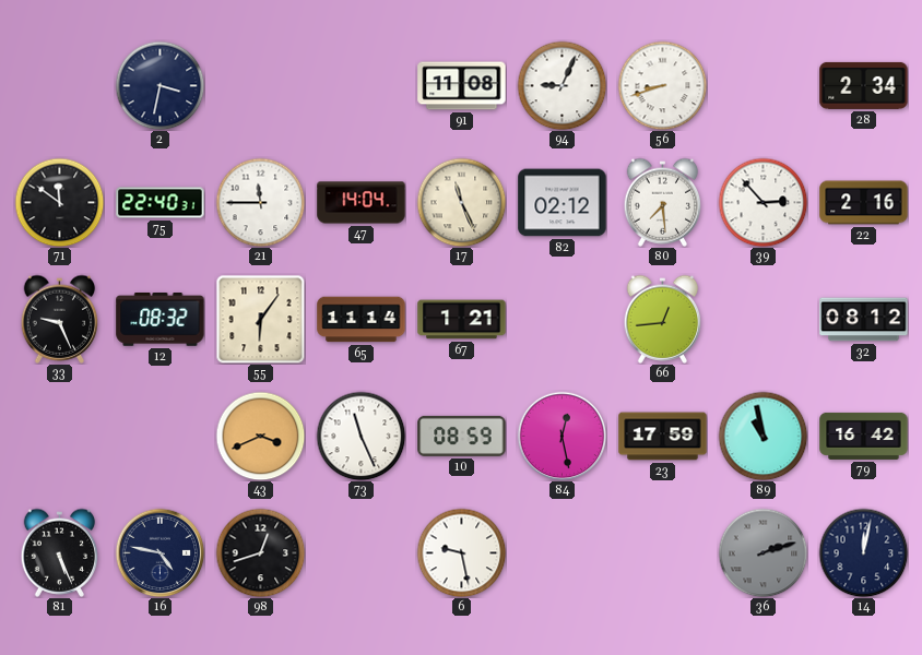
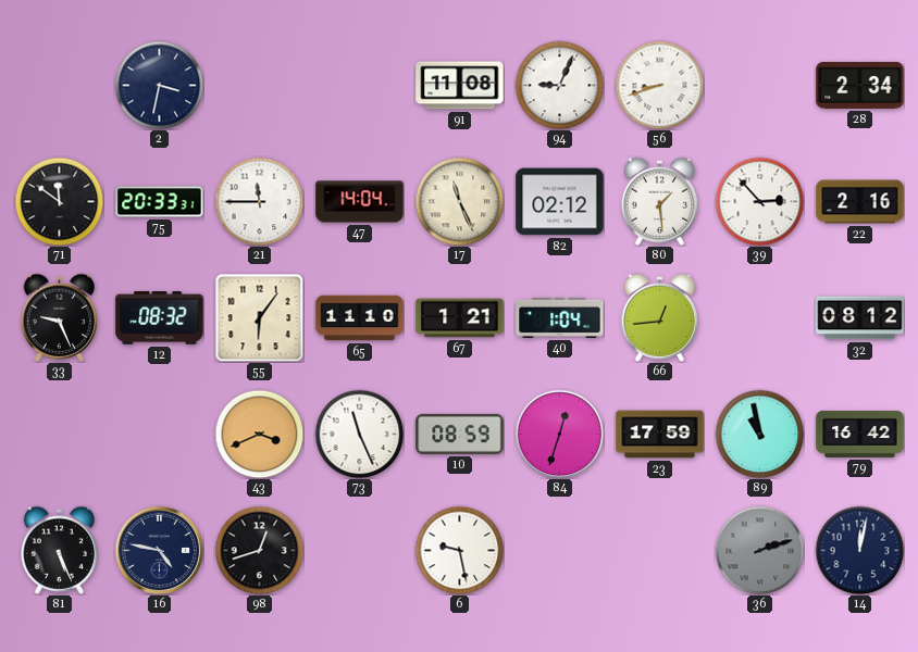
75: 22:40 -> 20:33 (160, 202)
80: 7:29 -> 1:29 (660, 201)
65: 11:14 -> 11:10 (360, 318)
40: none -> 1:04 (560, 317)
84: 12:28 -> 12:33 (559, 434)
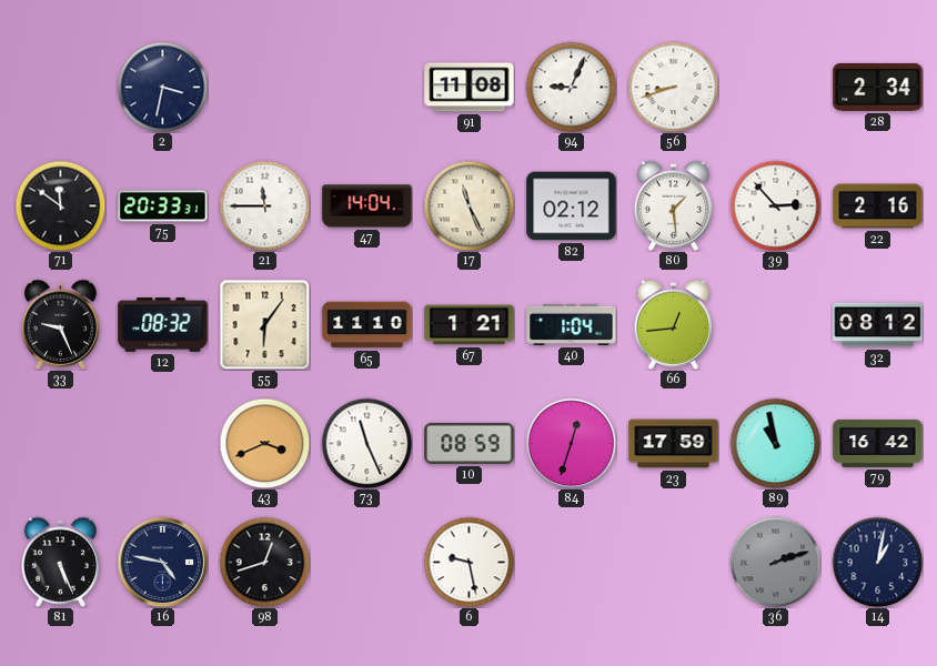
14: 12:02 -> 1:02 (877, 562)
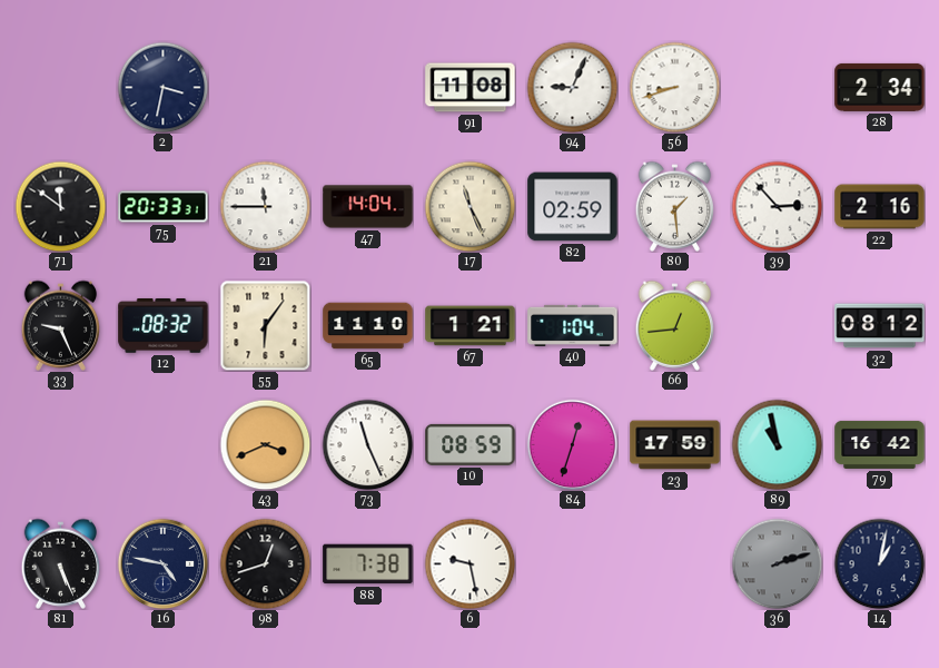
82: 02:12 -> 02:59 (573, 207)
88: none -> 7:38 (368, 564)
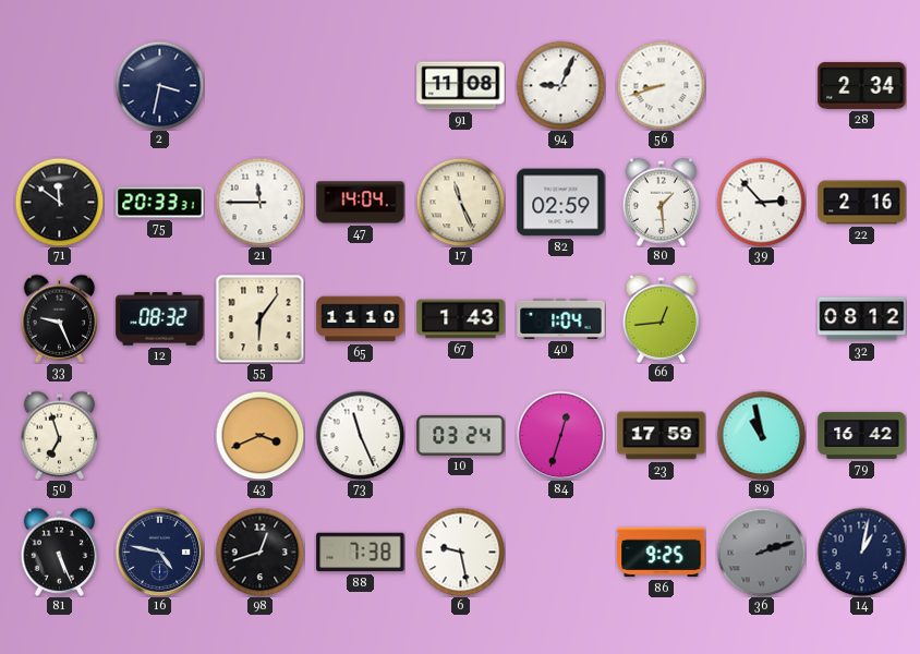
67: 1:21 -> 1:43 (461, 319)
50: none -> 6:57 (60, 435)
10: 08:59 -> 03:24 (461, 435)
86: none -> 9:25 (662, 553)
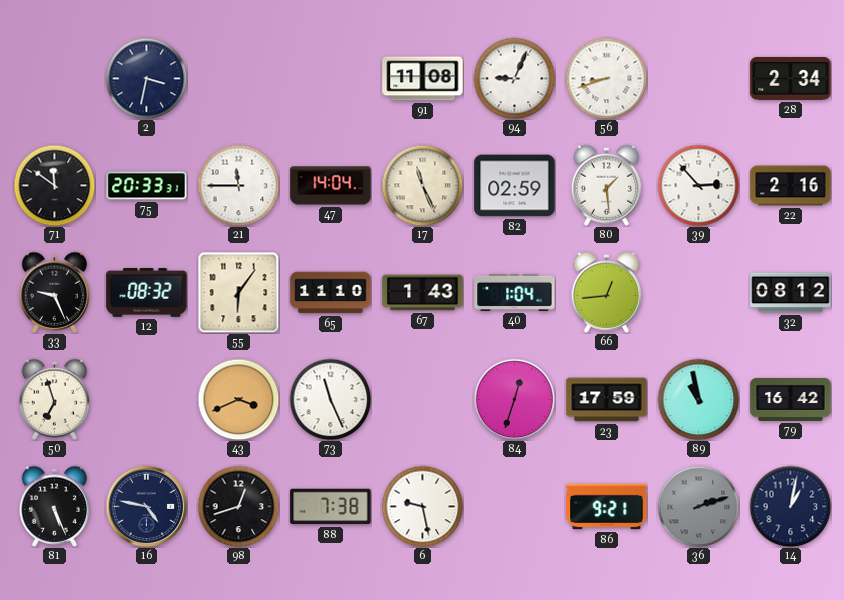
10: 03:24 -> none (461, 435)
86: 9:25 -> 9:21 (607, 507)
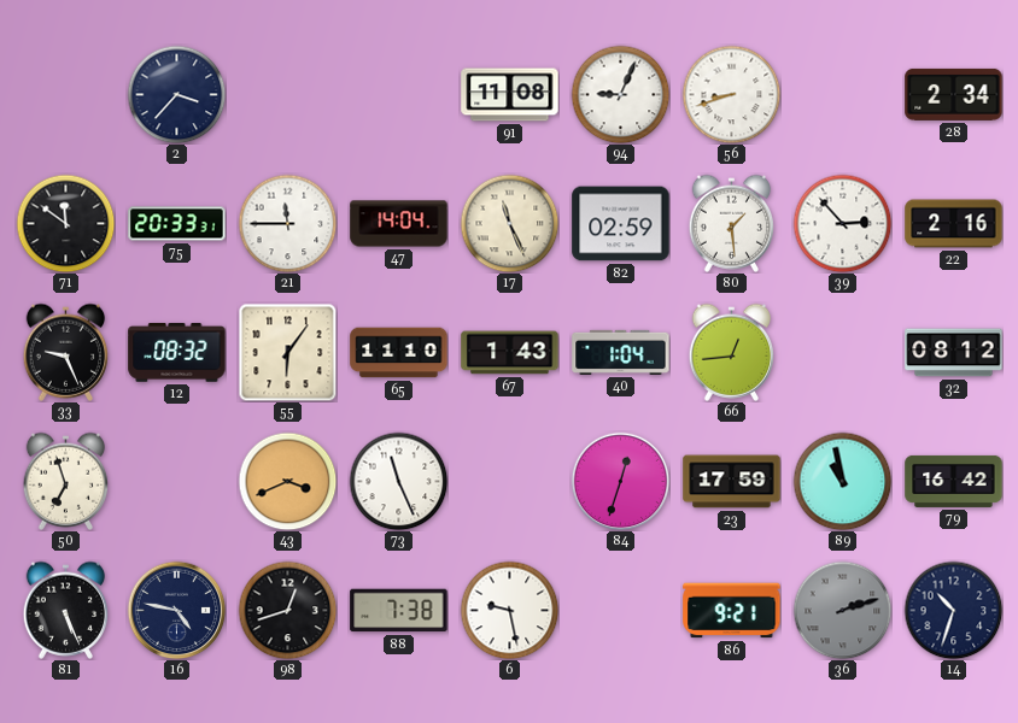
2: 3:32 -> 3:37 (176, 94)
14: 1:02 -> 10:33 (953, 610)
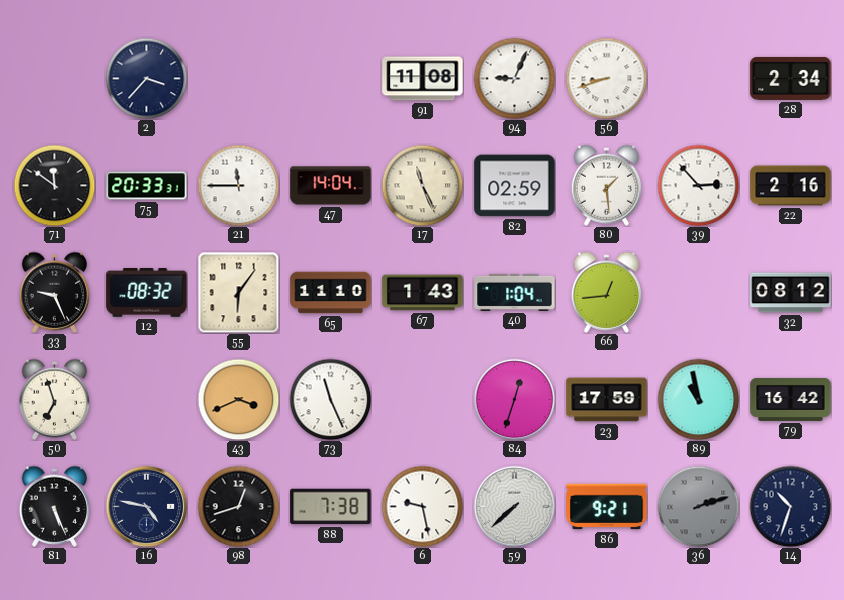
59: none -> 7:38 (514, 506)
